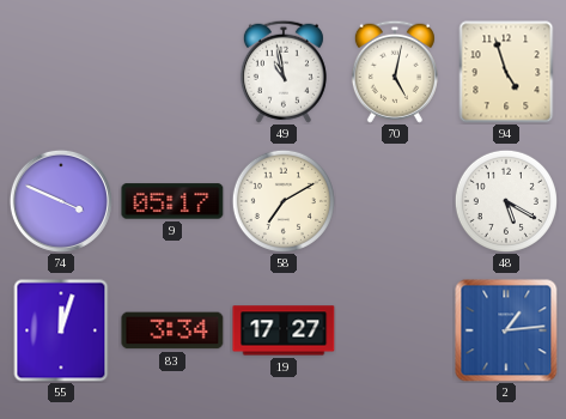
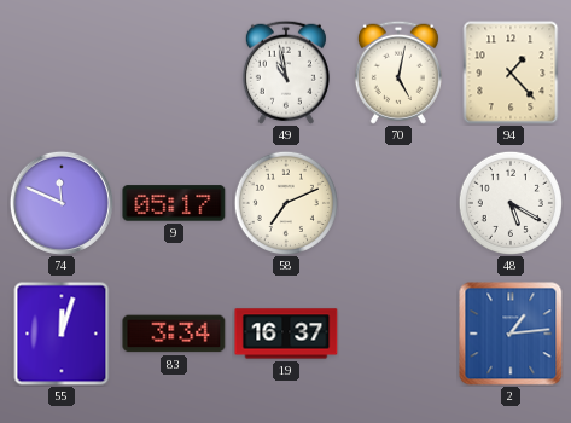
94: 4:57 -> 1:23 (511, 73)
74: 3:49 -> 11:49 (62, 203)
58: 7:10 -> 7:11 (286, 203)
19: 17:27 -> 16:37 (286, 334)
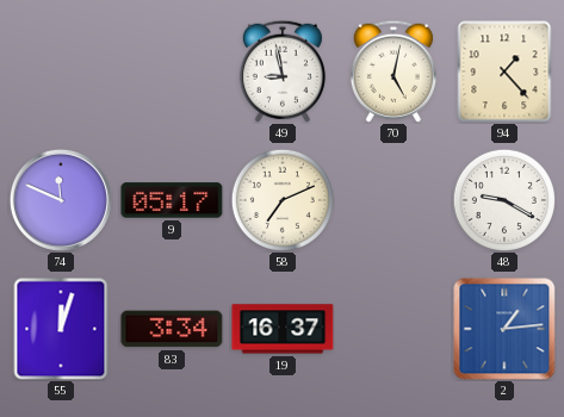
49: 10:58 -> 8:58 (283, 71)
48: 5:20 -> 9:20 (504, 200)
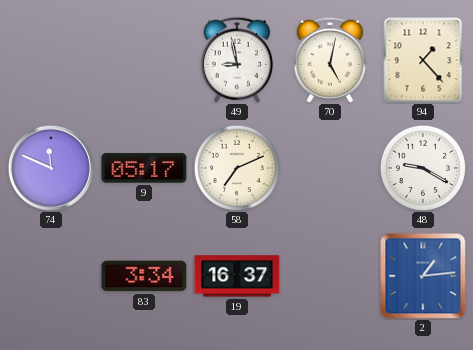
55: 12:03 -> none (61, 329)
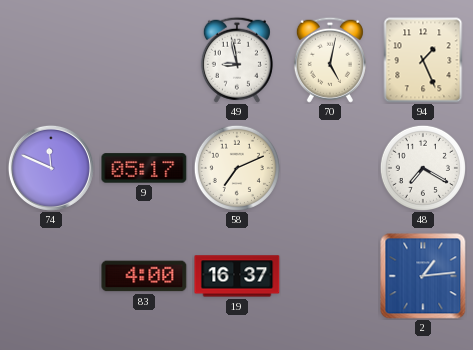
94: 1:23 -> 1:26 (423, 60)
48: 9:20 -> 7:20 (423, 168)
83: 3:34 -> 4:00 (144, 276)
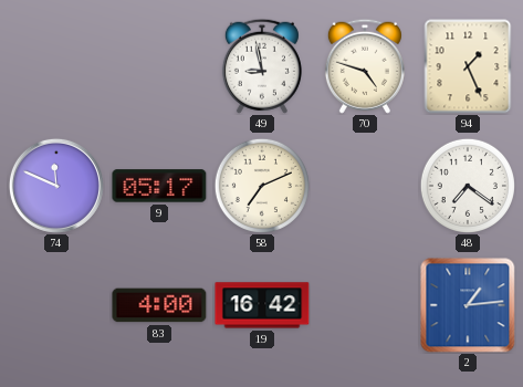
70: 5:02 -> 4:48 (365, 66)
48: 7:20 -> 7:21 (468, 186)
19: 16:37 -> 16:42 (262, 305)
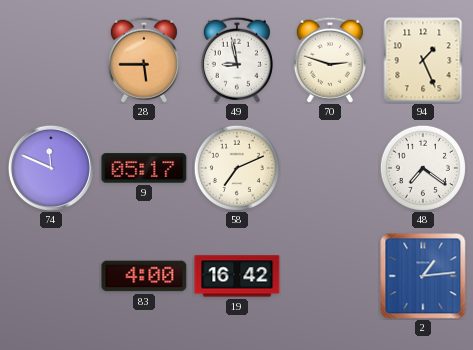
28: none -> 5:45 (144, 60)
70: 4:48 -> 2:48 (330, 60)
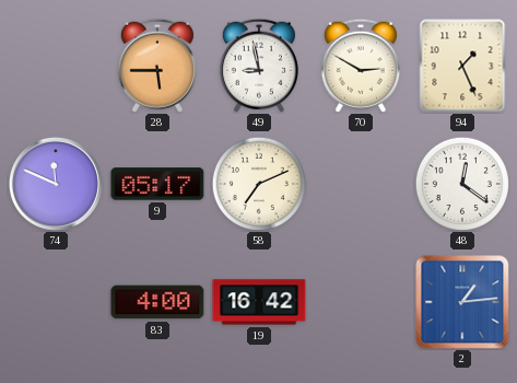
70: 2:48 -> 2:50 (361, 66)
48: 7:21 -> 12:21 (462, 184)
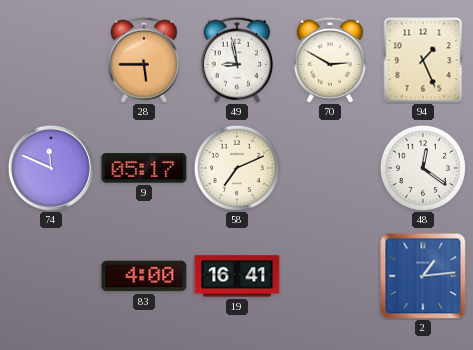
19: 16:42 -> 16:41 (237, 276)
